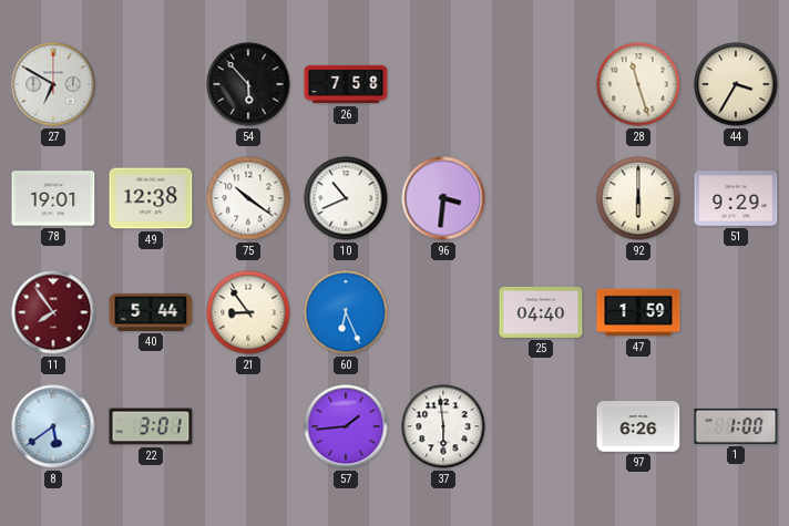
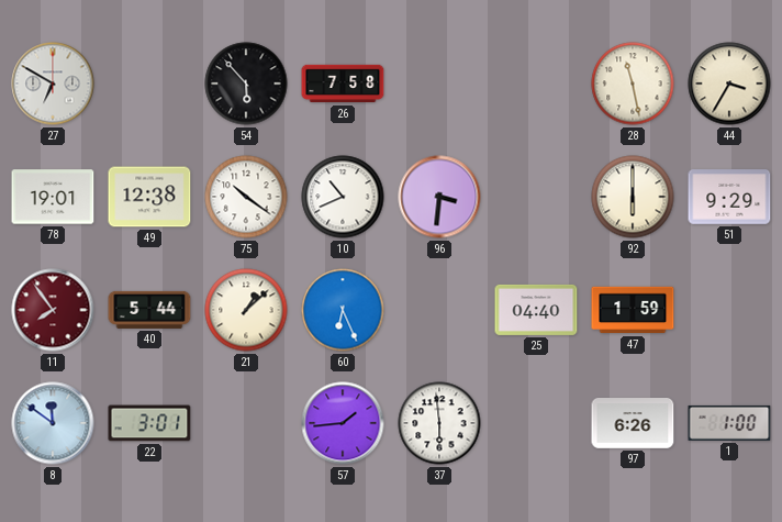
28: 11:27 -> 11:28 (633, 84)
21: 8:54 -> 1:08 (246, 310)
8: 5:39 -> 11:51 (53, 423)
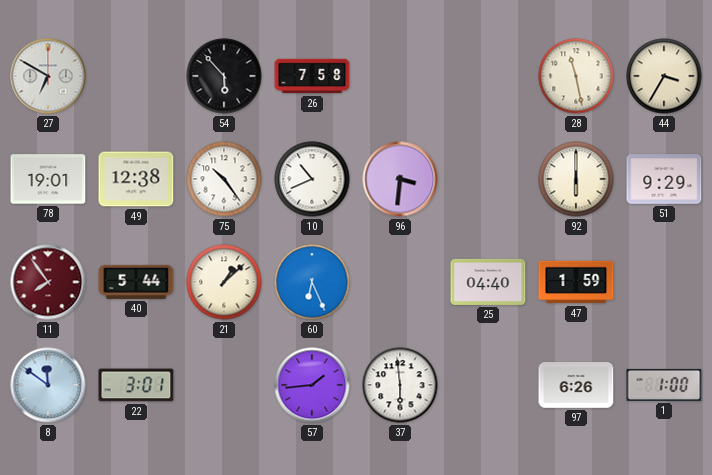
75: 10:21 -> 10:24 (224, 179)
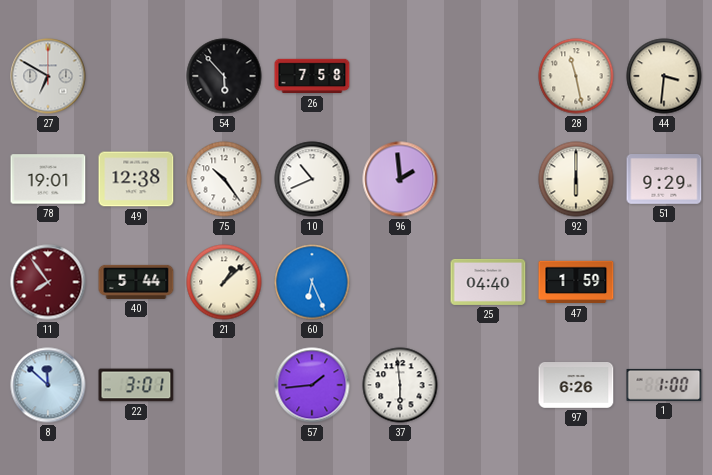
44: 3:35 -> 3:31 (664, 76)
96: 3:31 -> 1:59 (400, 179)
8: 11:51 -> 11:52 (48, 385)
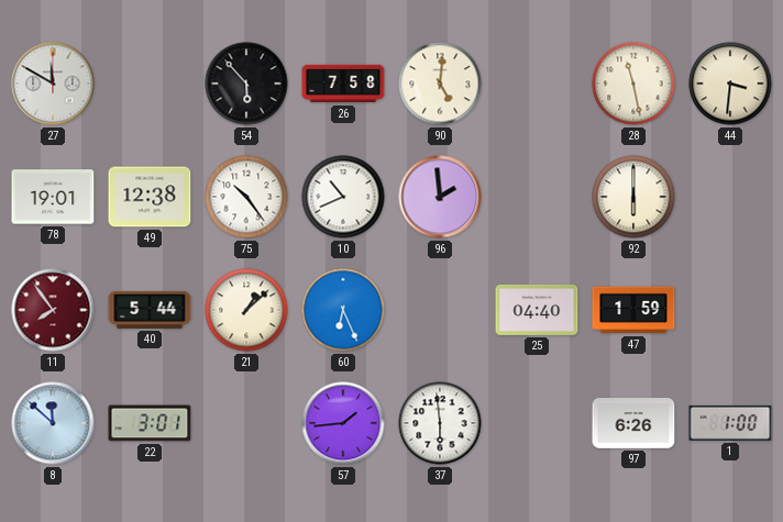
27: 6:50 -> 11:50 (53, 84)
90: none -> 5:01 (440, 84)
51: 9:29 -> none (664, 179)
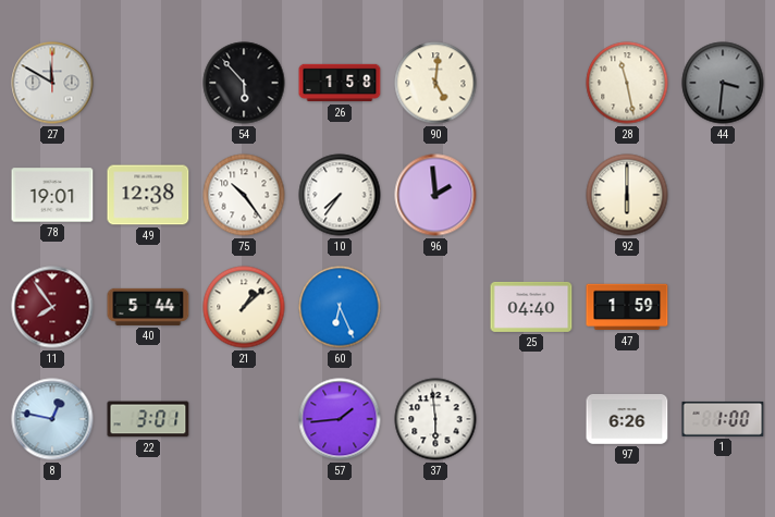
26: 7:58 -> 1:58 (340, 83)
44 dial: cream -> grey (723, 83)
10: 10:41 -> 7:36 (340, 195)
8: 11:52 -> 12:47 (52, 419)
